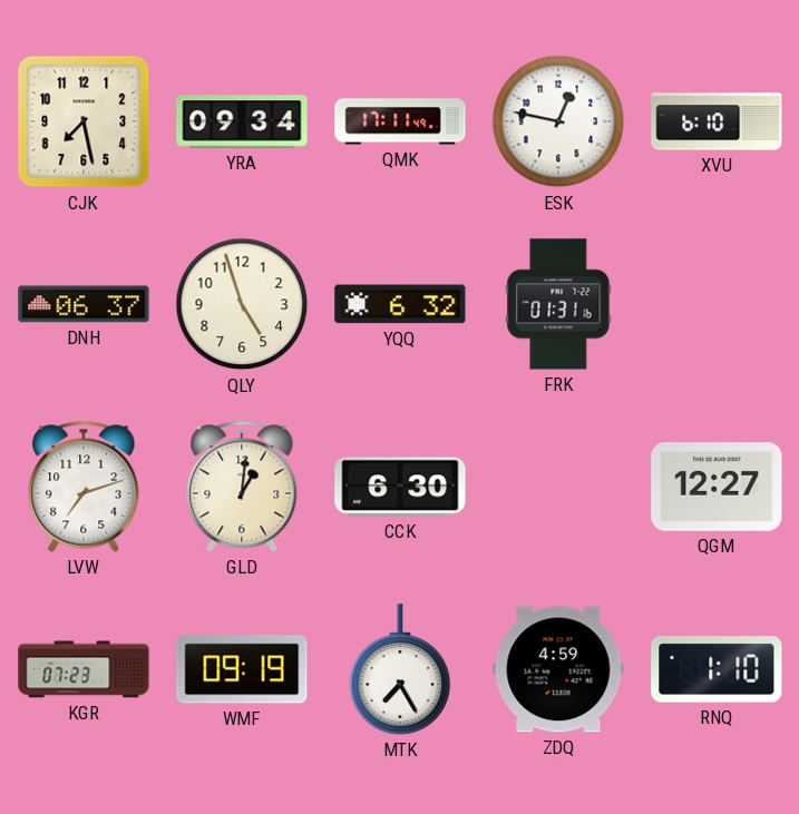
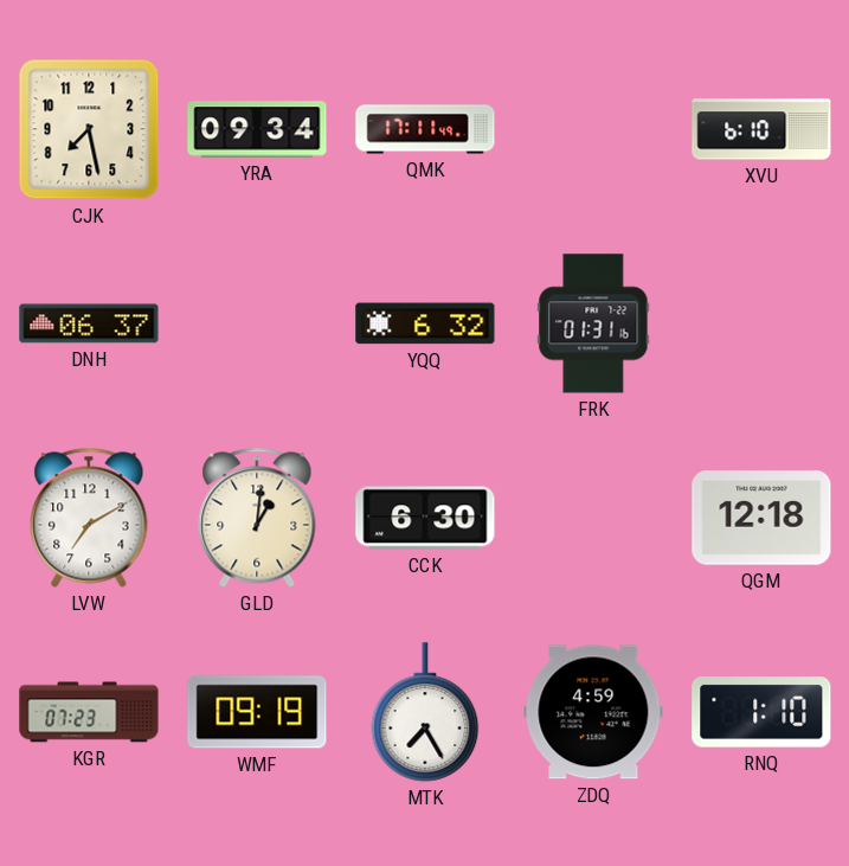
ESK: 12:47 -> none (558, 121)
QLY: 4:57 -> none (242, 304)
LVW: 7:12 -> 7:10 (89, 518)
QGM: 12:27 -> 12:18 (761, 518)
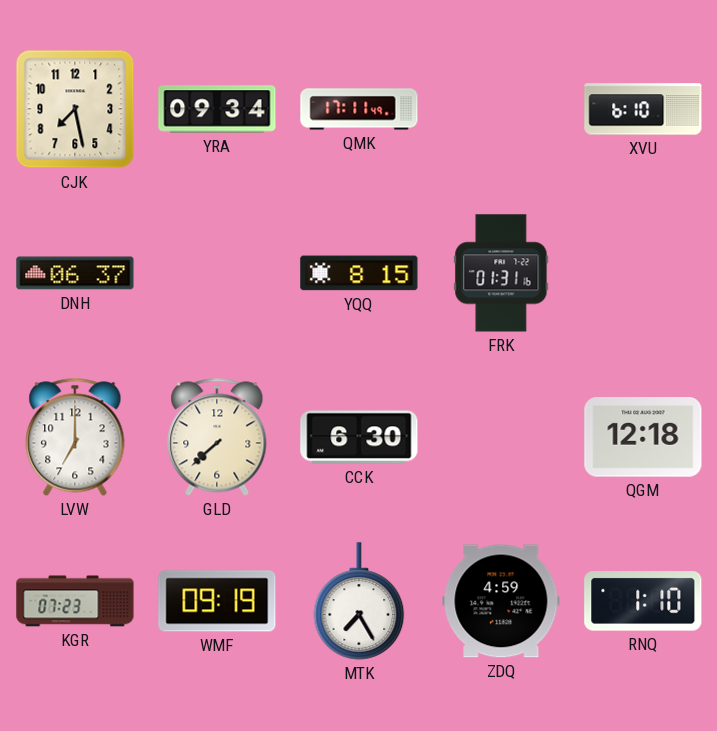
YQQ: 6:32 -> 8:15 (359, 273)
LVW: 7:10 -> 7:00 (75, 437)
GLD: 1:01 -> 7:38 (217, 437)
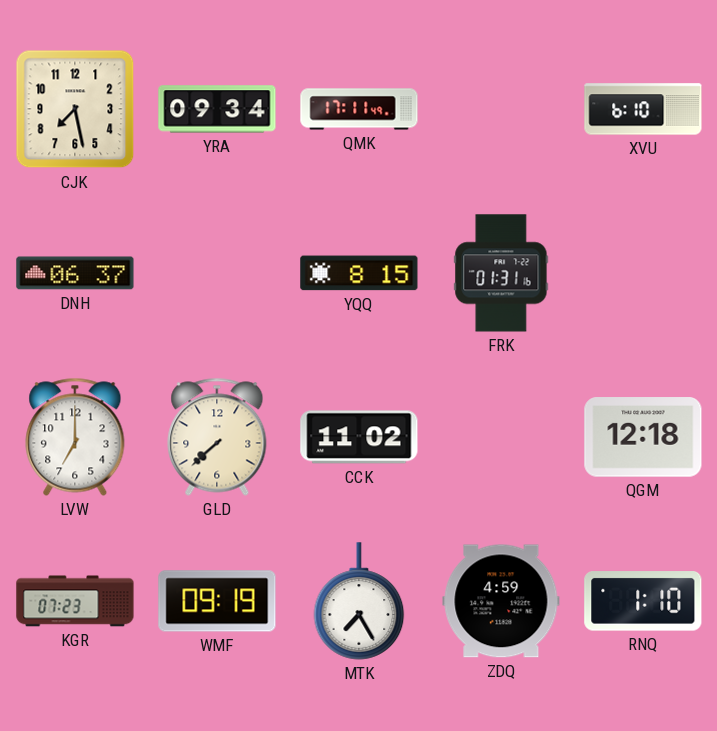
CCK: 6:30 -> 11:02 (359, 437)
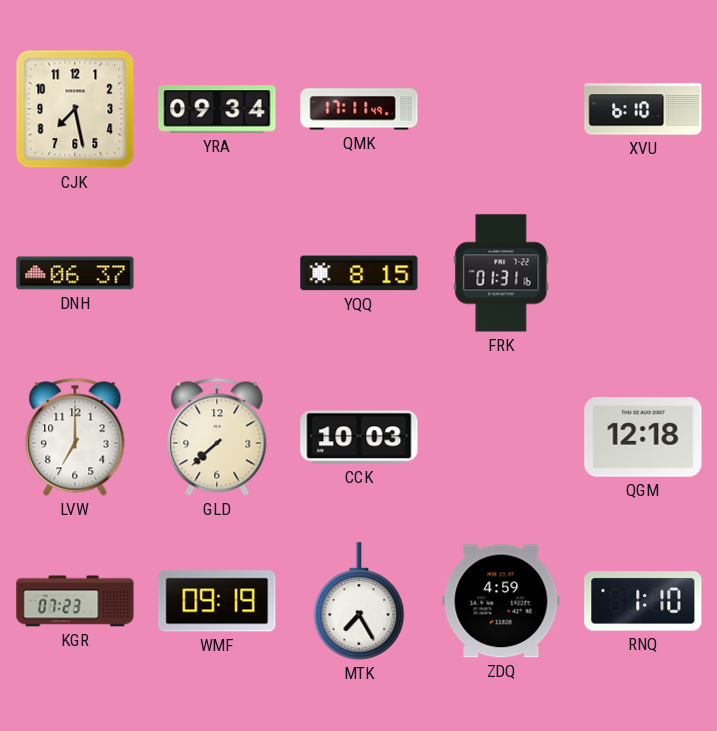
CCK: 11:02 -> 10:03 (359, 437)
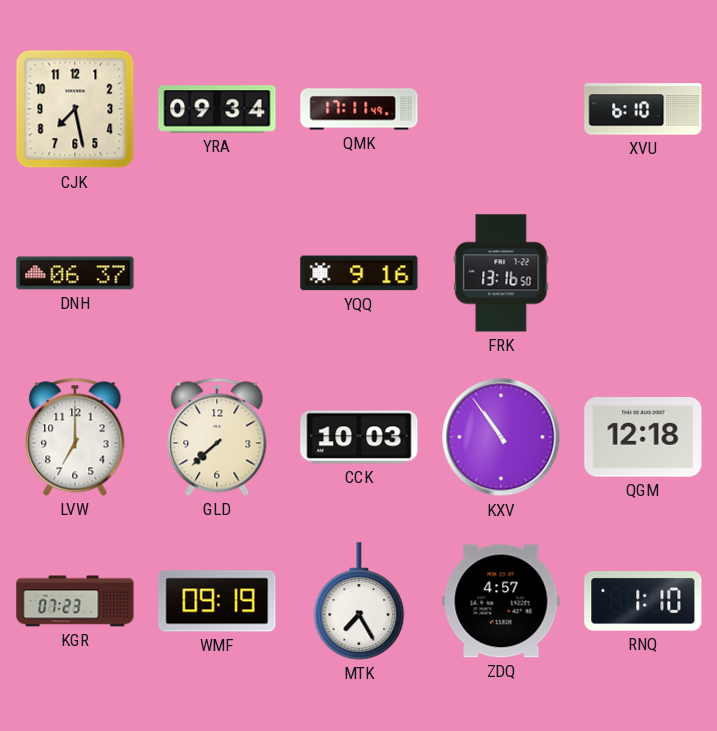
YQQ: 8:15 -> 9:16 (359, 273)
FRK: 01:31 -> 13:16 (501, 273)
KXV: none -> 10:54 (501, 437)
ZDQ: 4:59 -> 4:57 (501, 601)
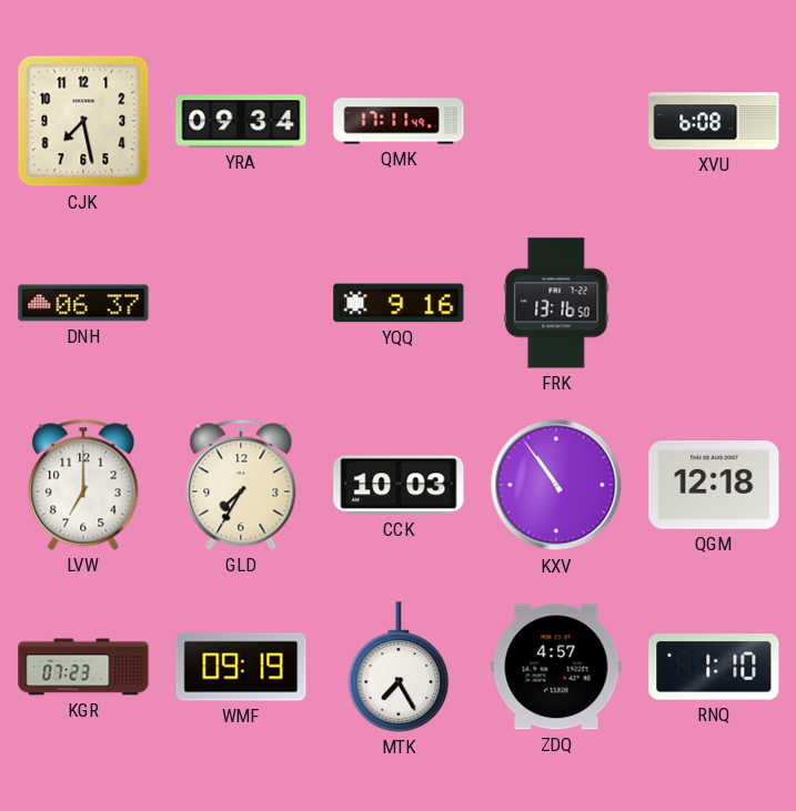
XVU: 6:10 -> 6:08 (714, 121)
GLD: 7:38 -> 7:35 (241, 485)
